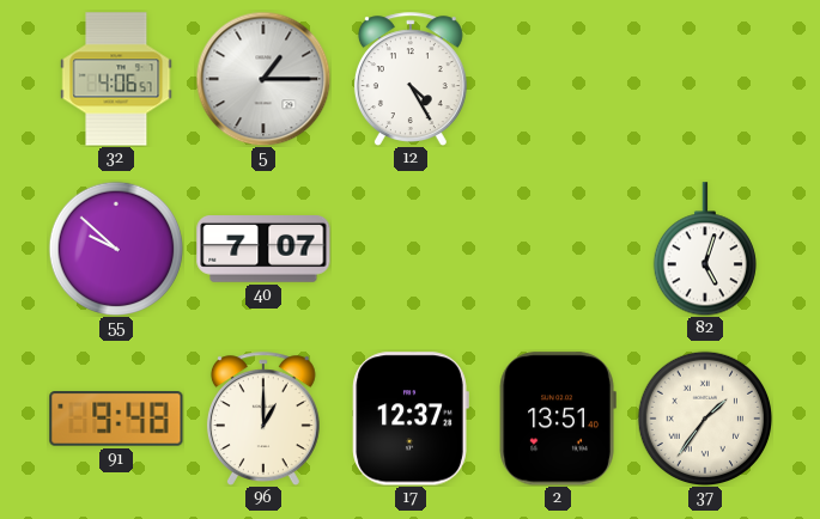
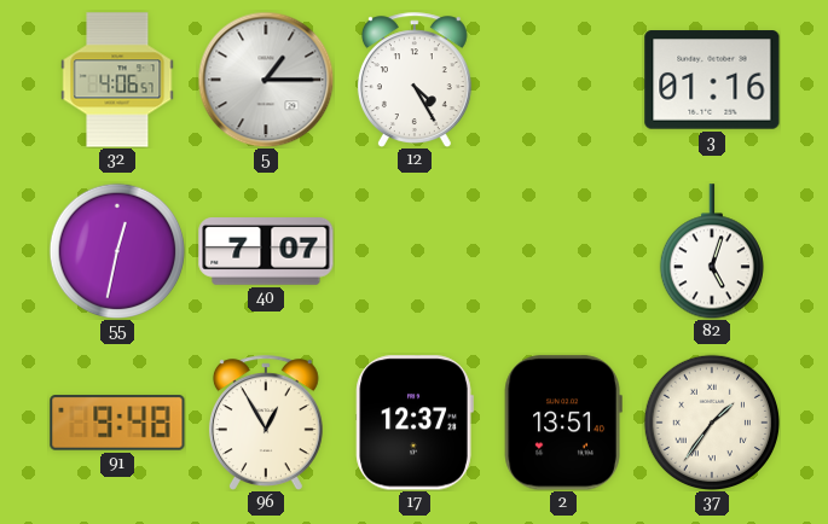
3: none -> 01:16 (712, 80)
55: 9:52 -> 12:32 (116, 250)
96: 1:00 -> 12:55 (266, 423)
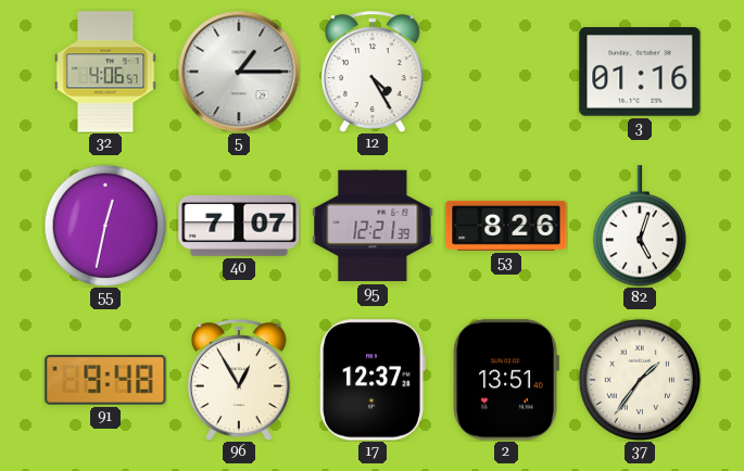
95: none -> 12:21 (373, 226)
53: none -> 8:26 (506, 226)
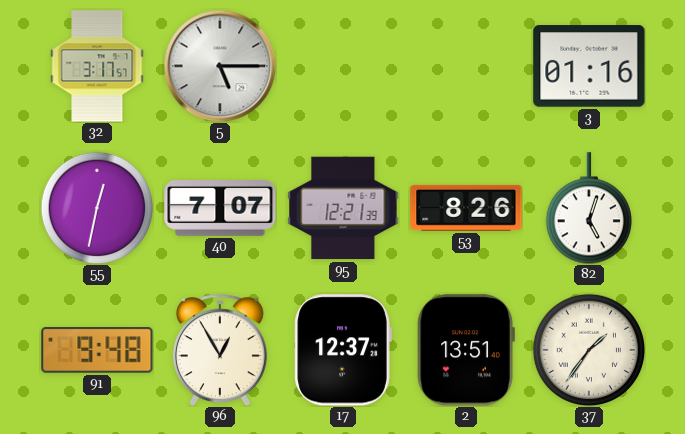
32: 4:06 -> 3:17 (97, 66)
5: 1:15 -> 5:15 (220, 66)
12: 4:25 -> none (373, 72)
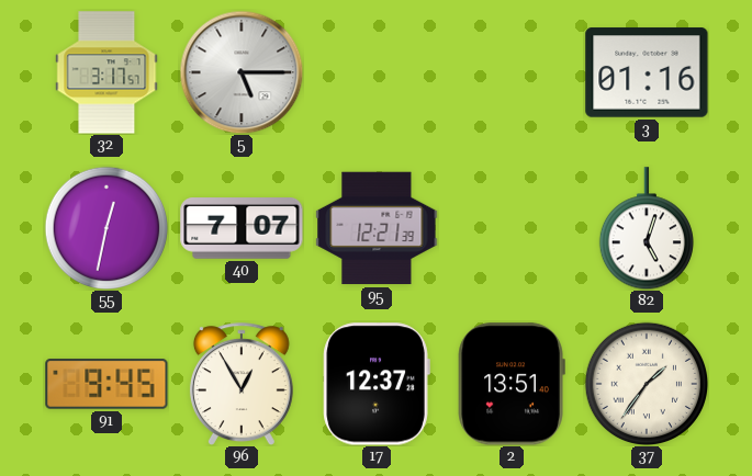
53: 8:26 -> none (466, 208)
91: 9:48 -> 9:45 (106, 384)
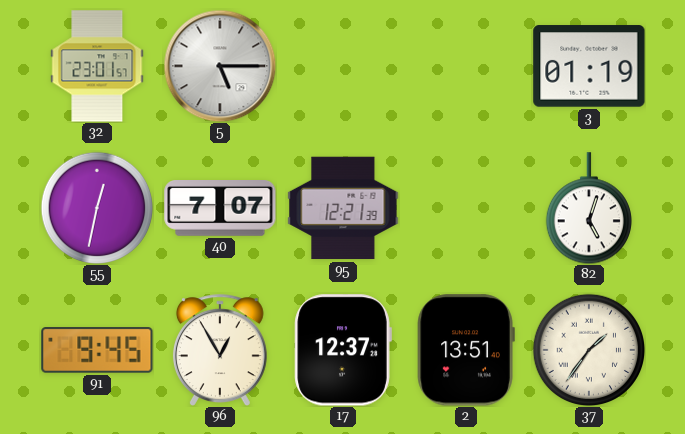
32: 3:17 -> 23:01 (97, 66)
3: 01:16 -> 01:19 (589, 66)
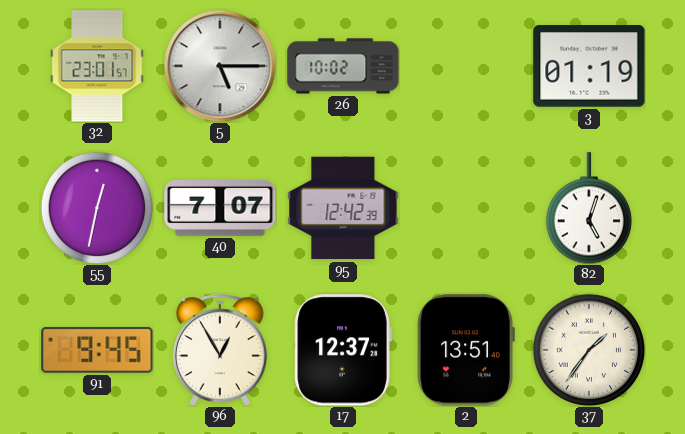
26: none -> 10:02 (343, 66)
95: 12:21 -> 12:42 (343, 208)
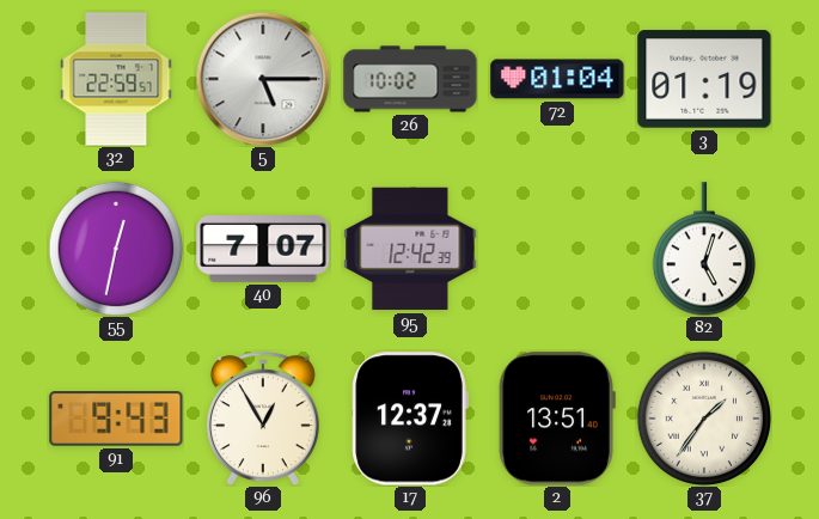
32: 23:01 -> 22:59 (116, 79)
72: none -> 01:04 (557, 79)
91: 9:45 -> 9:43 (116, 419)
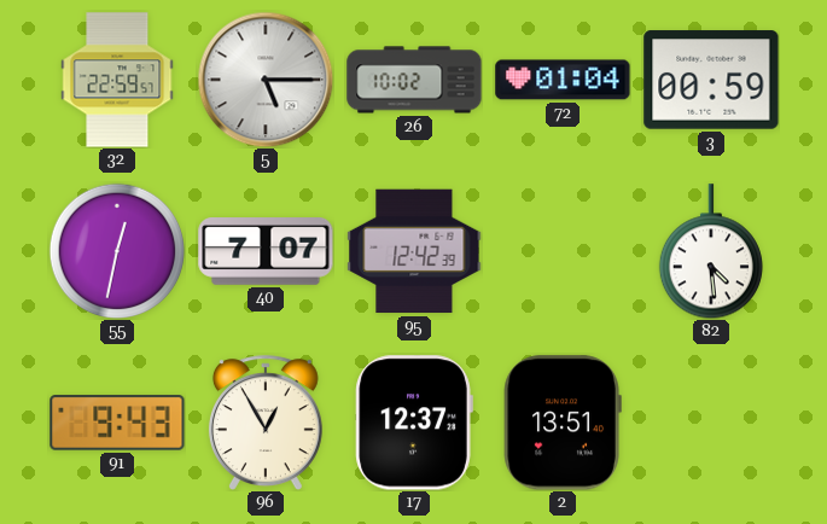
3: 01:19 -> 00:59 (711, 80)
82: 5:03 -> 4:29 (711, 251)
37: 1:36 -> none (703, 417)
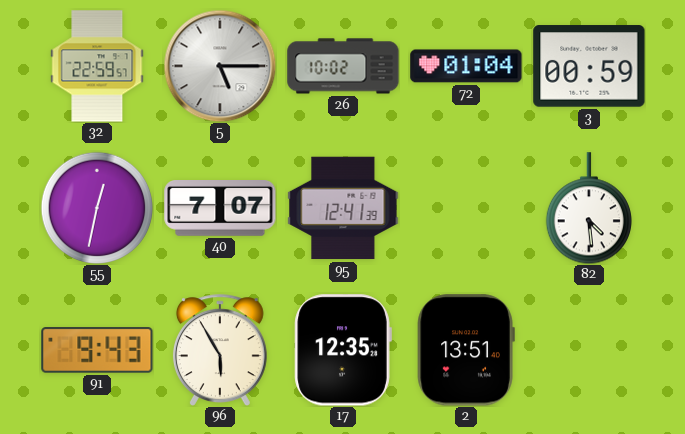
95: 12:42 -> 12:41 (343, 208)
96: 12:55 -> 5:55 (220, 350)
17: 12:37 -> 12:35 (343, 350)
